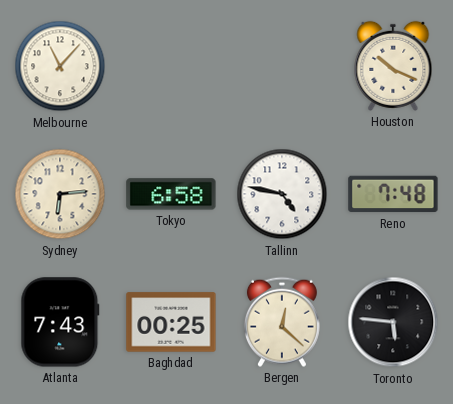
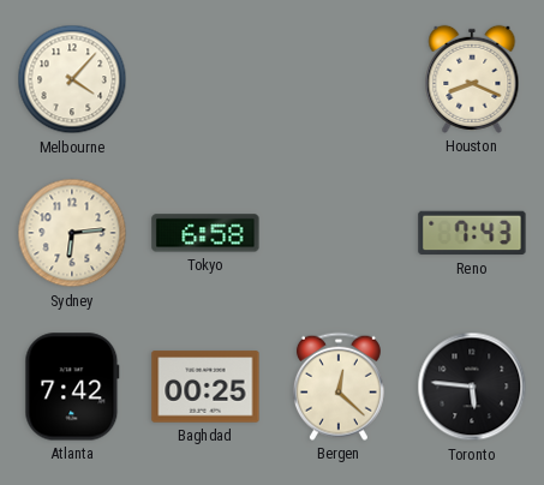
Melbourne: 11:07 -> 4:07 (72, 79)
Houston: 10:19 -> 8:19 (472, 79)
Tallinn: 4:47 -> none (282, 194)
Reno: 7:48 -> 7:43 (472, 233)
Atlanta: 7:43 -> 7:42 (72, 387)
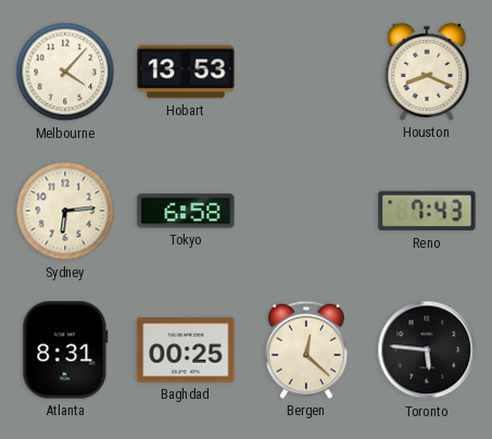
Hobart: none -> 13:53 (186, 72)
Atlanta: 7:42 -> 8:31 (65, 350)
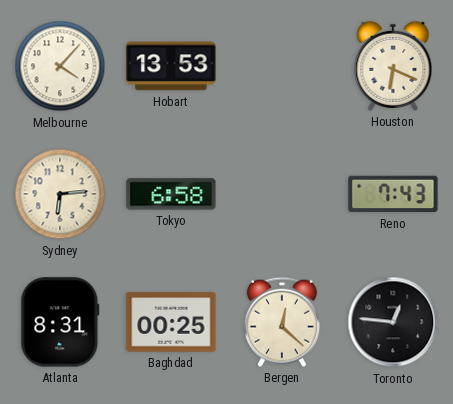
Houston: 8:19 -> 6:19 (393, 66)
Toronto: 5:46 -> 12:46 (393, 322)
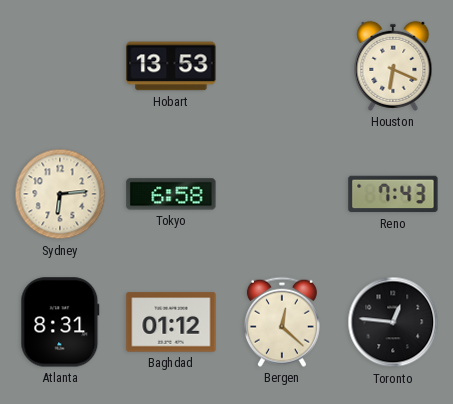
Melbourne: 4:07 -> none (60, 66)
Baghdad: 00:25 -> 01:12 (171, 322)
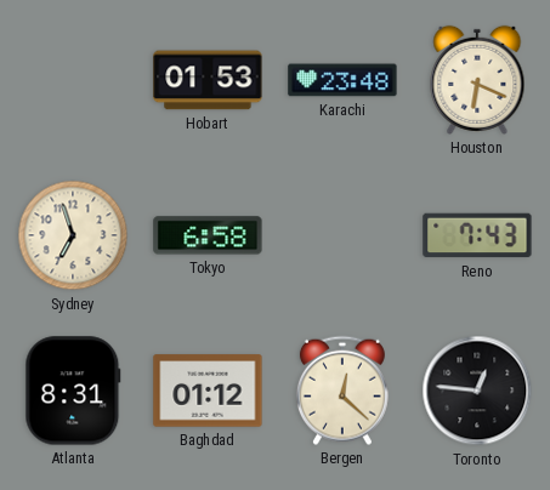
Hobart: 13:53 -> 01:53 (208, 80)
Karachi: none -> 23:48 (342, 80)
Sydney: 6:14 -> 6:57 (73, 235)
